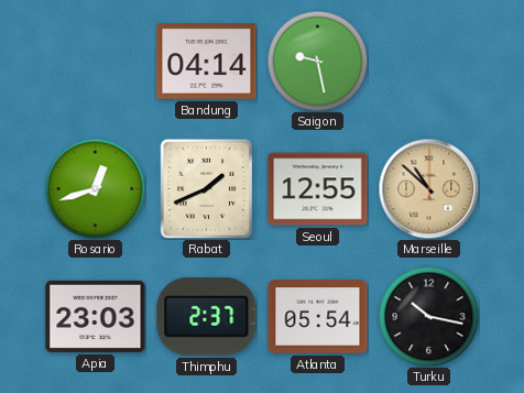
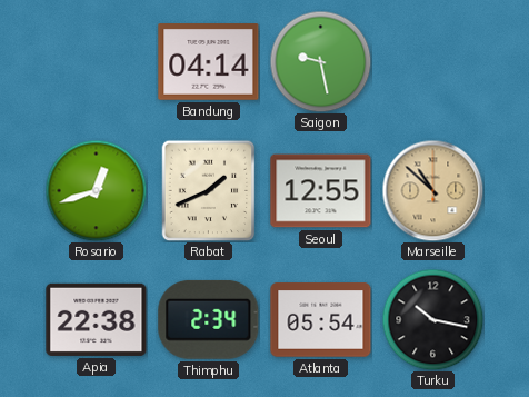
Apia: 23:03 -> 22:38 (97, 319)
Thimphu: 2:37 -> 2:34 (209, 319)
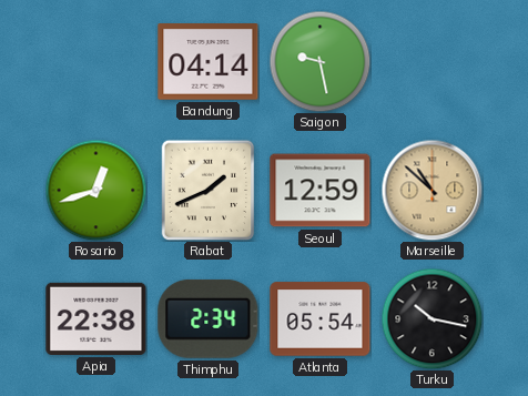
Seoul: 12:55 -> 12:59 (321, 191)
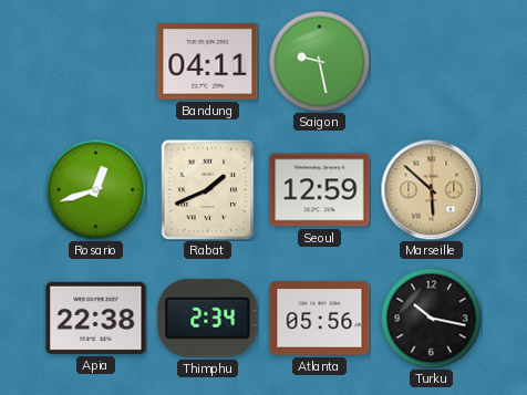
Bandung: 04:14 -> 04:11 (208, 62)
Marseille: 10:52 -> 5:52 (431, 189)
Atlanta: 05:54 -> 05:56 (320, 319)
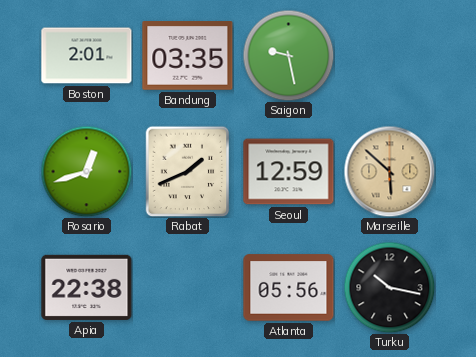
Boston: none -> 2:01 (87, 56)
Bandung: 04:11 -> 03:35 (188, 56)
Thimphu: 2:34 -> none (208, 318)
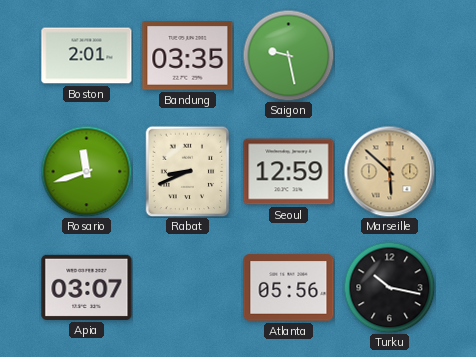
Rosario: 12:42 -> 11:42 (86, 171)
Rabat: 1:41 -> 8:41 (188, 171)
Apia: 22:38 -> 03:07 (87, 287)
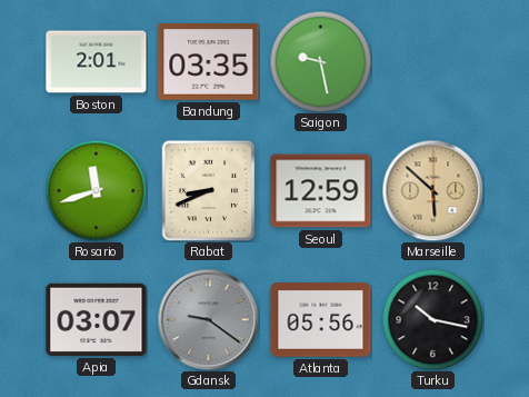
Gdansk: none -> 9:21 (208, 319)
